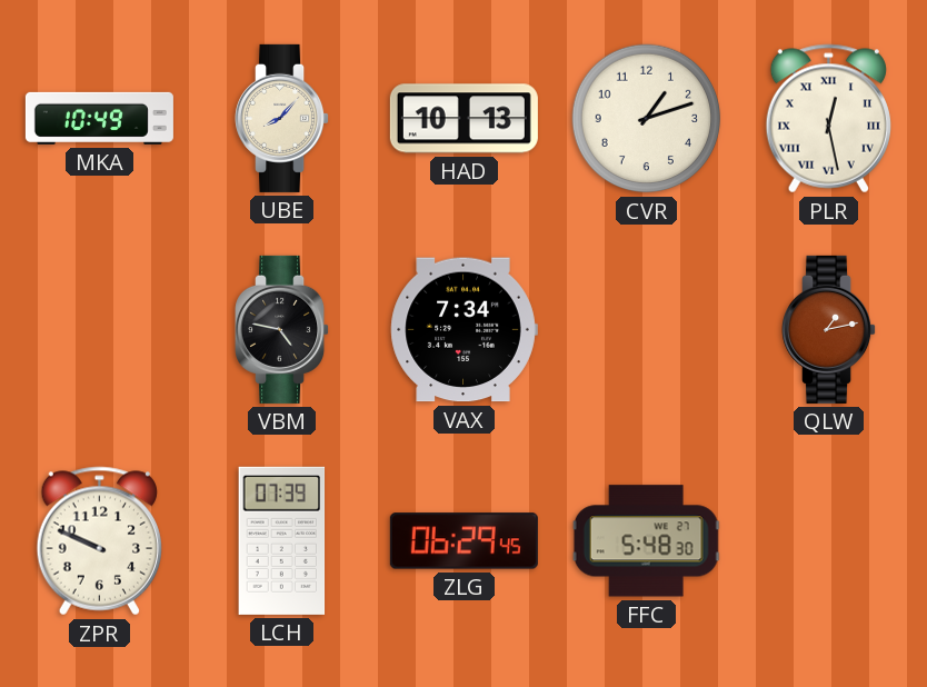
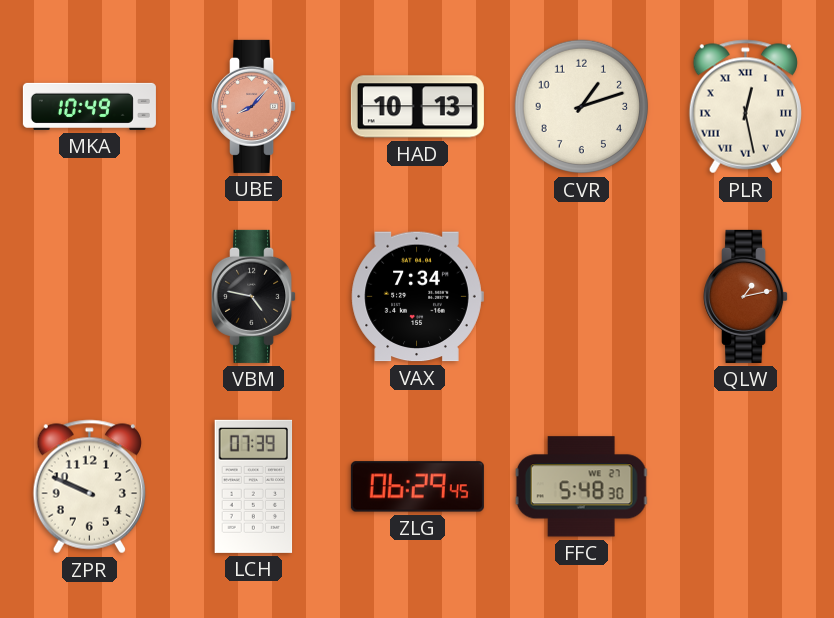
UBE dial: cream -> salmon (254, 106)
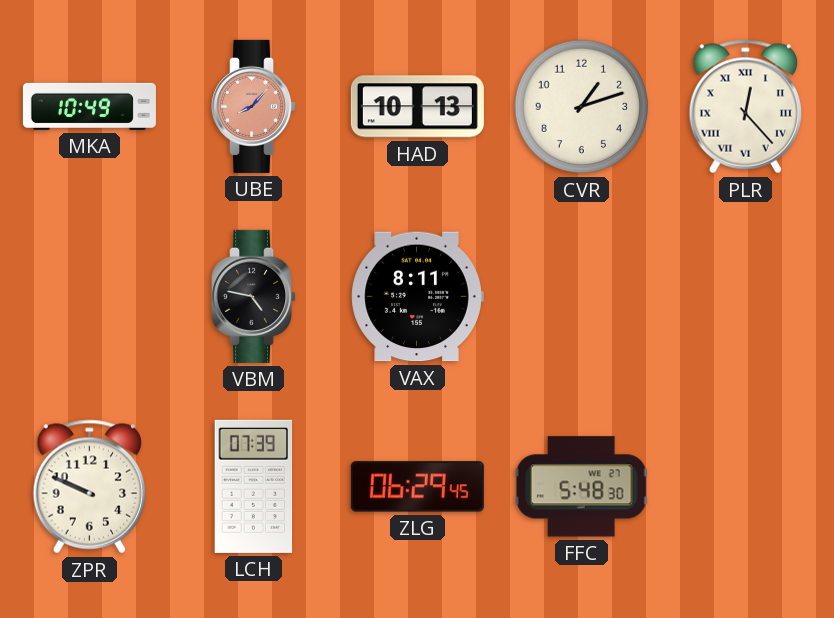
PLR: 12:28 -> 12:23 (745, 107)
VAX: 7:34 -> 8:11 (417, 297)
QLW: 1:13 -> none (746, 296)
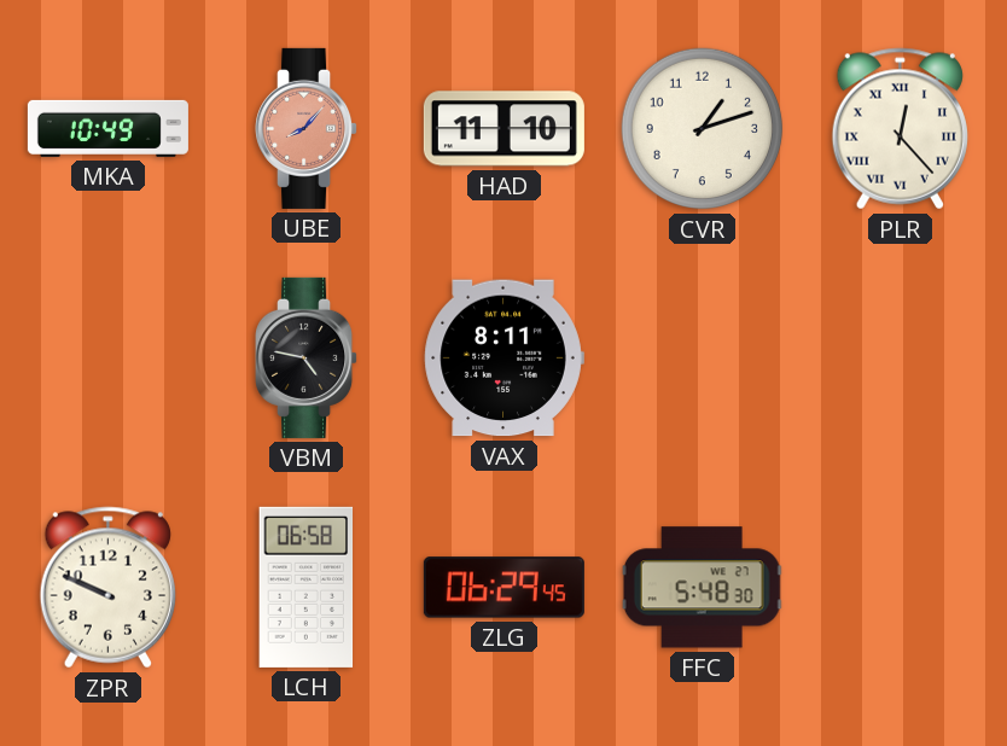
HAD: 10:13 -> 11:10 (503, 129)
LCH: 07:39 -> 06:58 (307, 587)
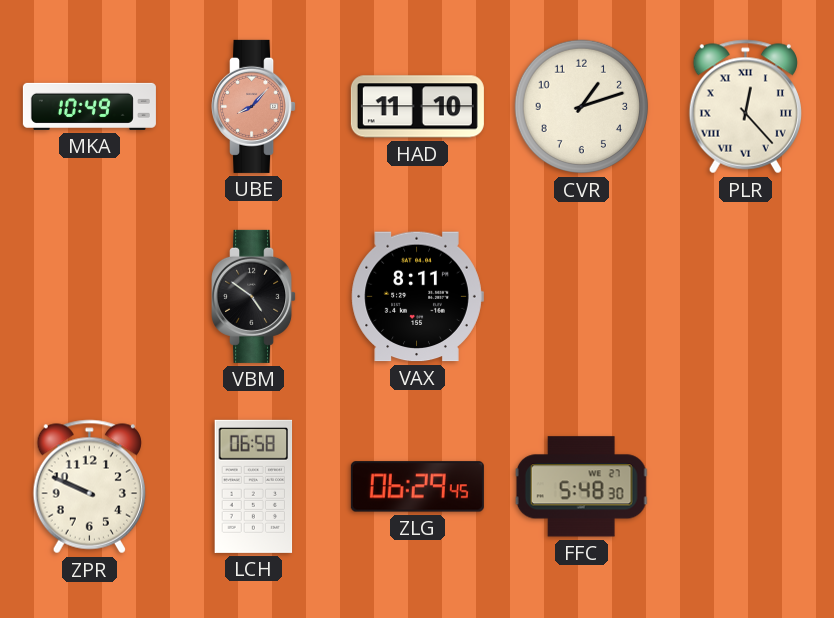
VBM: 4:47 -> 4:51 (254, 296)
